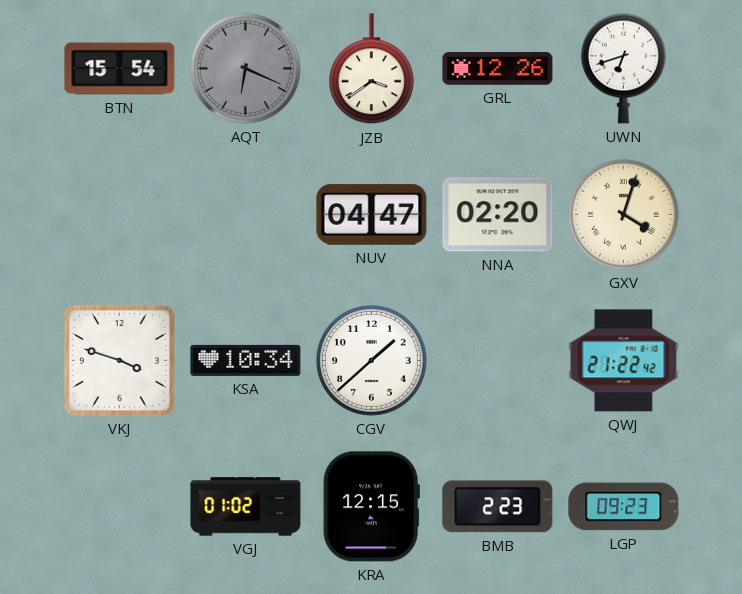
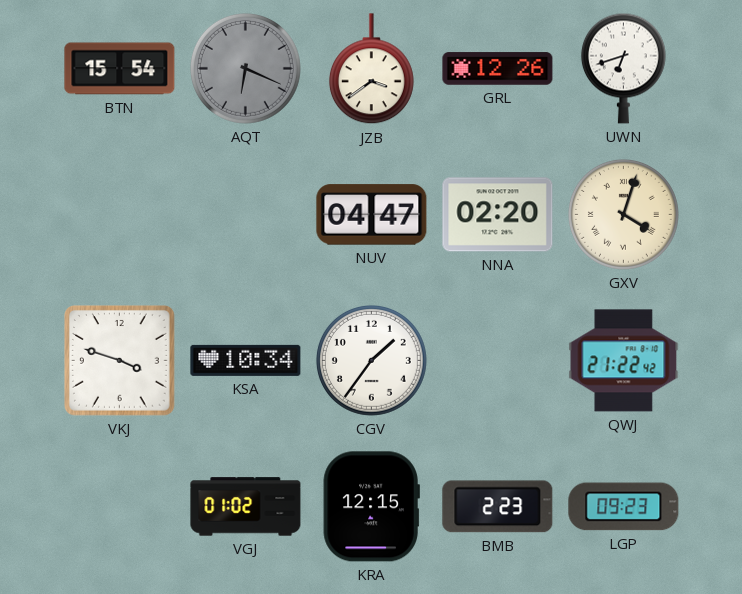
CGV: 1:38 -> 1:36 (371, 360)
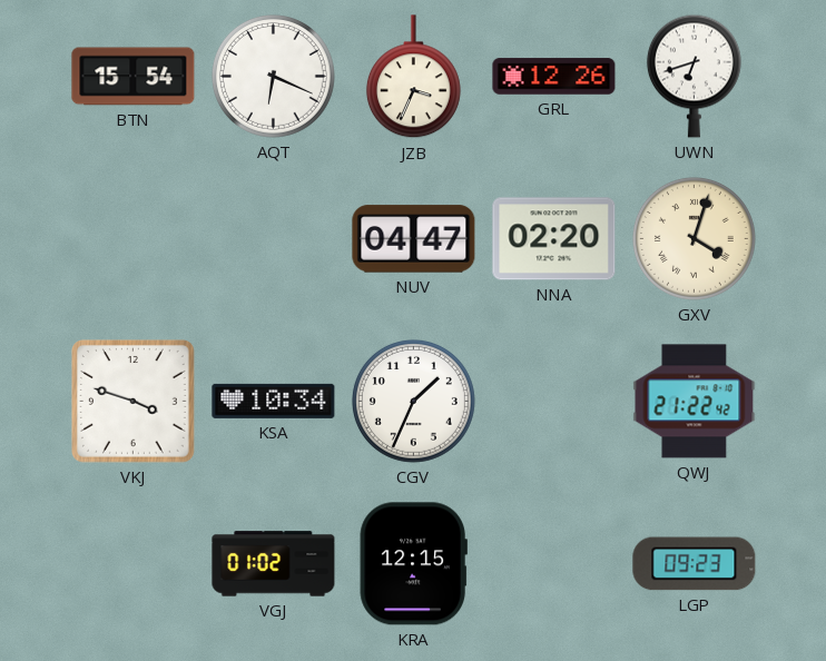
AQT dial: grey -> white (273, 76)
JZB: 3:39 -> 3:34 (413, 77)
CGV: 1:36 -> 1:34 (413, 401)
BMB: 2:23 -> none (498, 507)
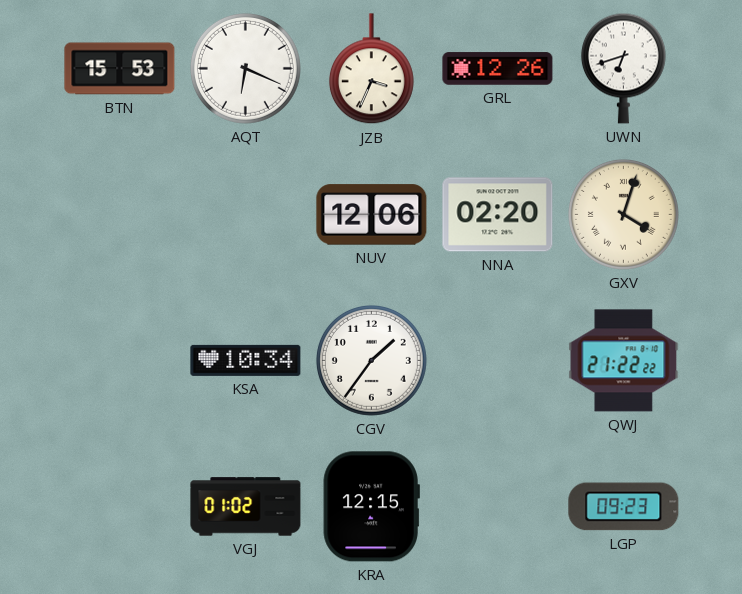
BTN: 15:54 -> 15:53 (120, 69)
NUV: 04:47 -> 12:06 (372, 215)
VKJ: 3:48 -> none (134, 402)
CGV: 1:34 -> 1:36 (371, 360)
QWJ: 21:22:42 -> 21:22:22 (624, 361)
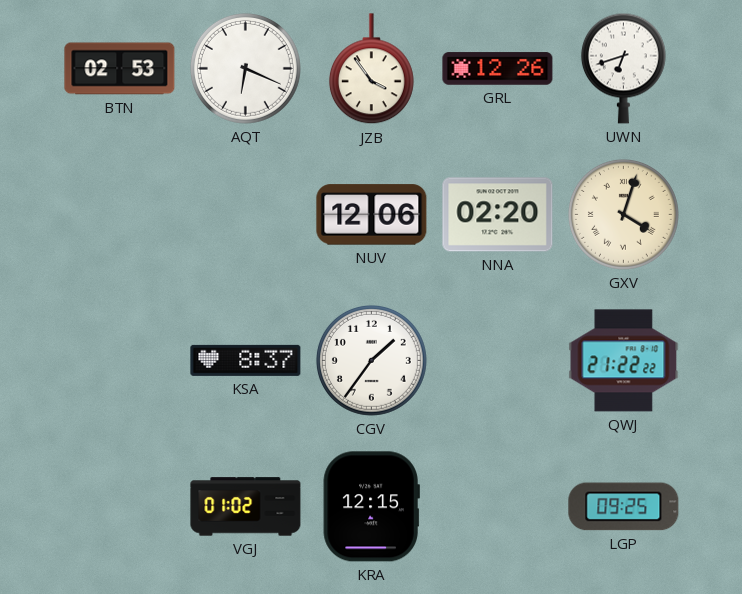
BTN: 15:53 -> 02:53 (120, 69)
JZB: 3:34 -> 3:54 (371, 69)
KSA: 10:34 -> 8:37 (246, 360)
LGP: 09:23 -> 09:25 (624, 507)
